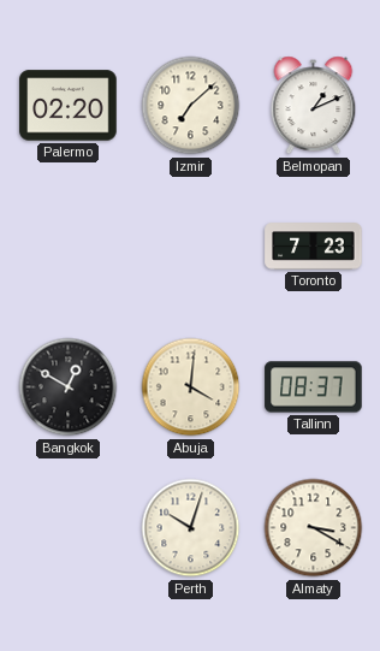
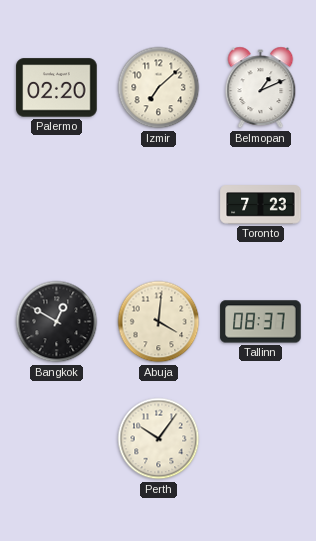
Perth: 10:03 -> 10:06 (159, 439)
Almaty: 3:20 -> none (314, 528)
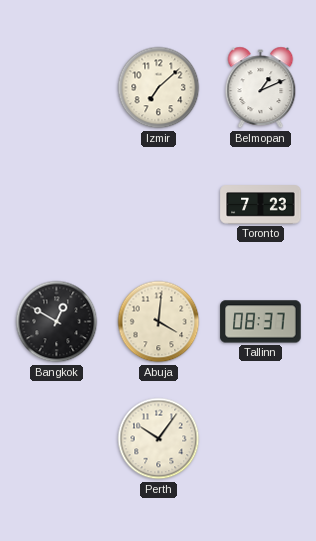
Palermo: 02:20 -> none (57, 88)
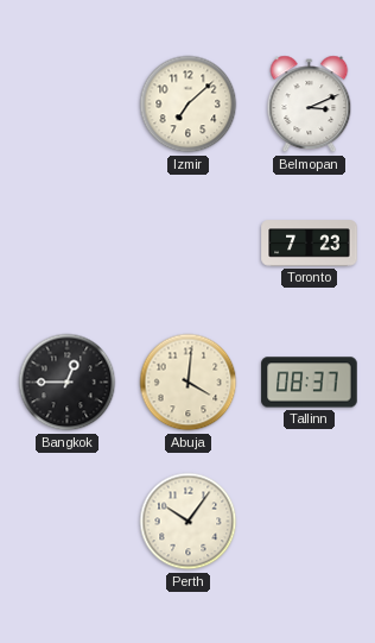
Belmopan: 1:11 -> 3:11 (310, 105)
Bangkok: 12:50 -> 12:45 (68, 383)
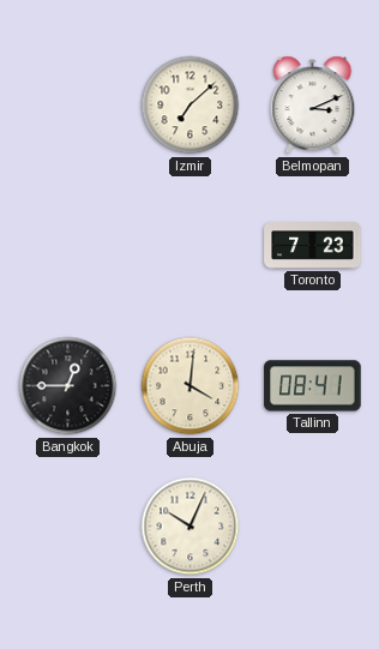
Tallinn: 08:37 -> 08:41 (313, 386)
Perth: 10:06 -> 10:04 (191, 527)
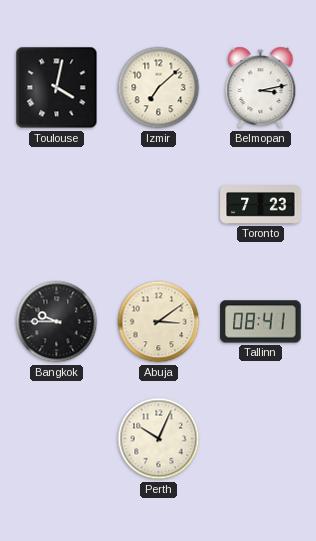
Toulouse: none -> 4:02 (57, 88)
Belmopan: 3:11 -> 3:13 (261, 88)
Bangkok: 12:45 -> 9:45 (57, 322)
Abuja: 4:01 -> 3:09 (159, 322)
